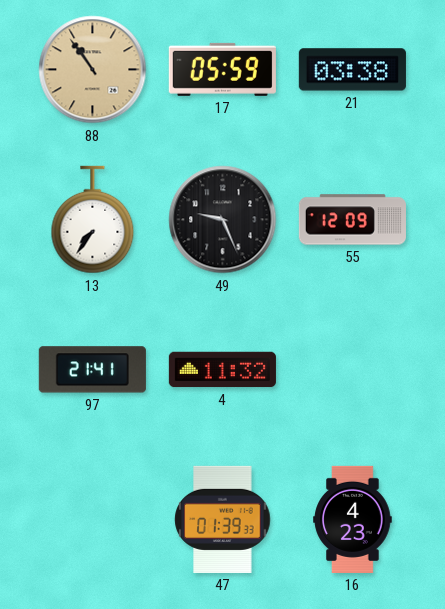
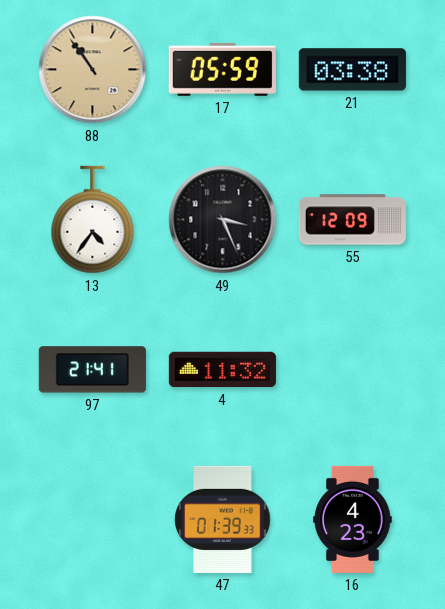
13: 7:36 -> 4:36 (93, 220)
49: 9:26 -> 3:26 (223, 220)
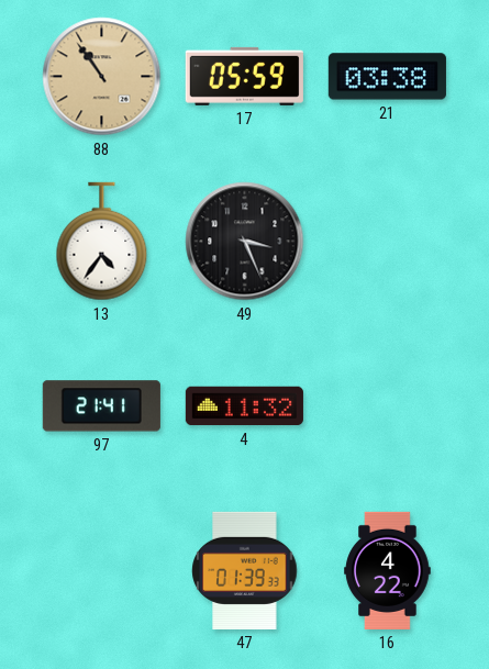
55: 12:09 -> none (352, 220)
16: 4:23 -> 4:22 (388, 570)
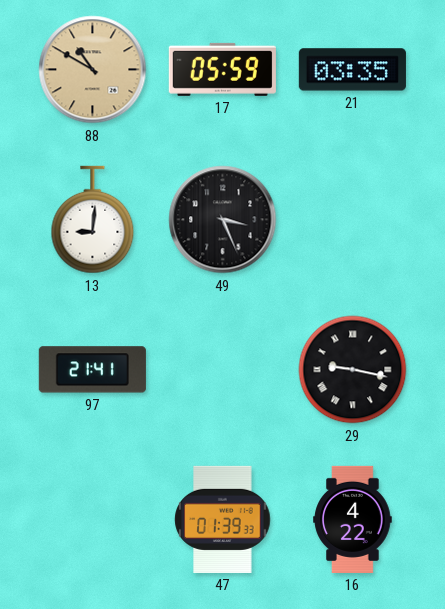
88: 10:54 -> 10:50 (93, 70)
21: 03:38 -> 03:35 (352, 70)
13: 4:36 -> 9:01 (93, 220)
4: 11:32 -> none (244, 406)
29: none -> 9:17 (353, 370)
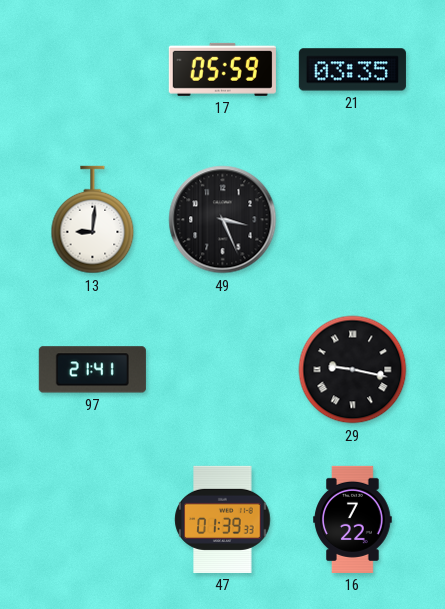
88: 10:50 -> none (93, 70)
16: 4:22 -> 7:22 (353, 519)
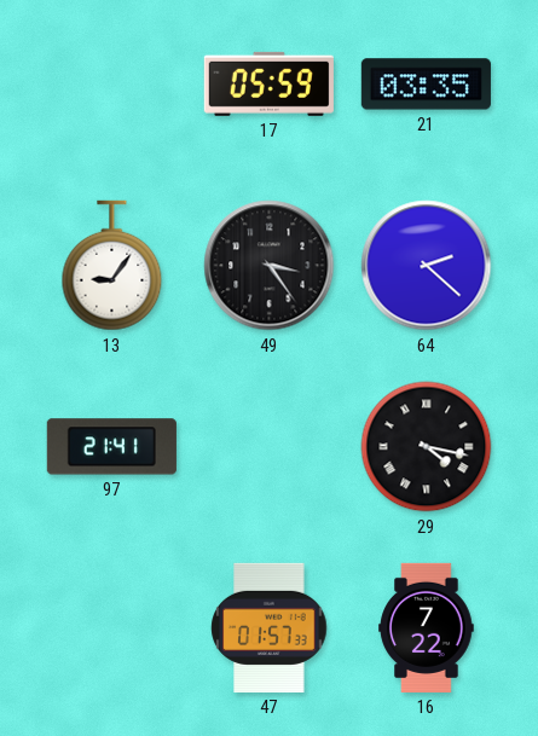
13: 9:01 -> 9:06 (112, 266)
49: 3:26 -> 3:24 (270, 266)
64: none -> 2:22 (427, 266)
29: 9:17 -> 4:17 (427, 447)
47: 01:39 -> 01:57 (270, 627)
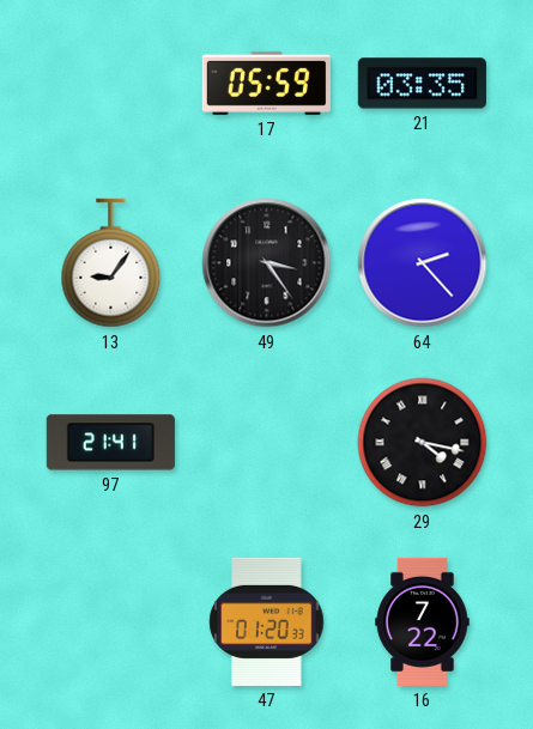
64: 2:22 -> 2:23 (423, 263)
47: 01:57 -> 01:20 (267, 621)
